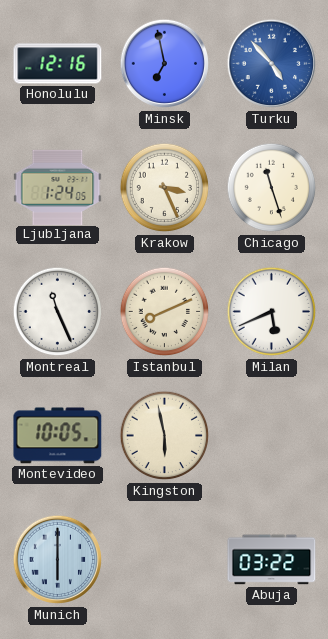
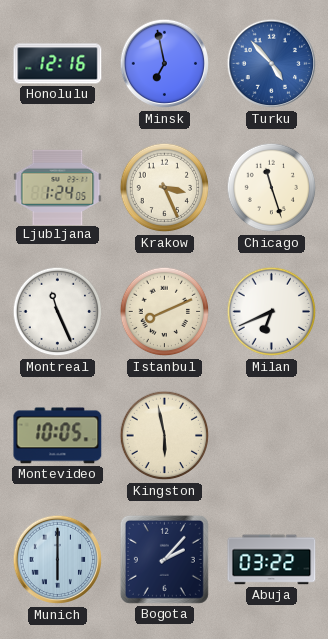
Milan: 5:41 -> 6:41 (272, 312)
Bogota: none -> 2:07 (164, 559)
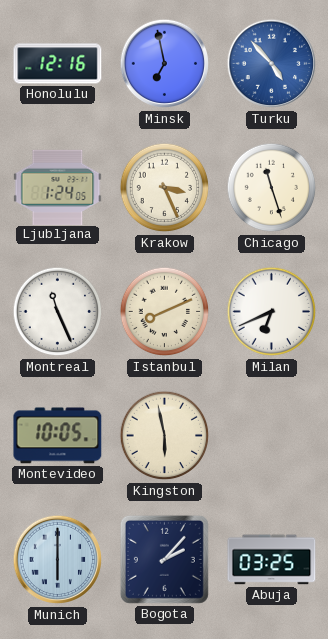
Abuja: 03:22 -> 03:25 (272, 560)
